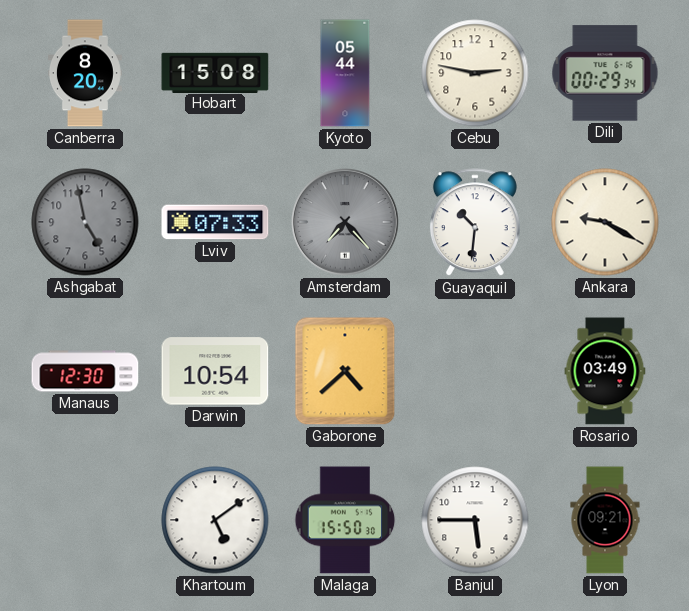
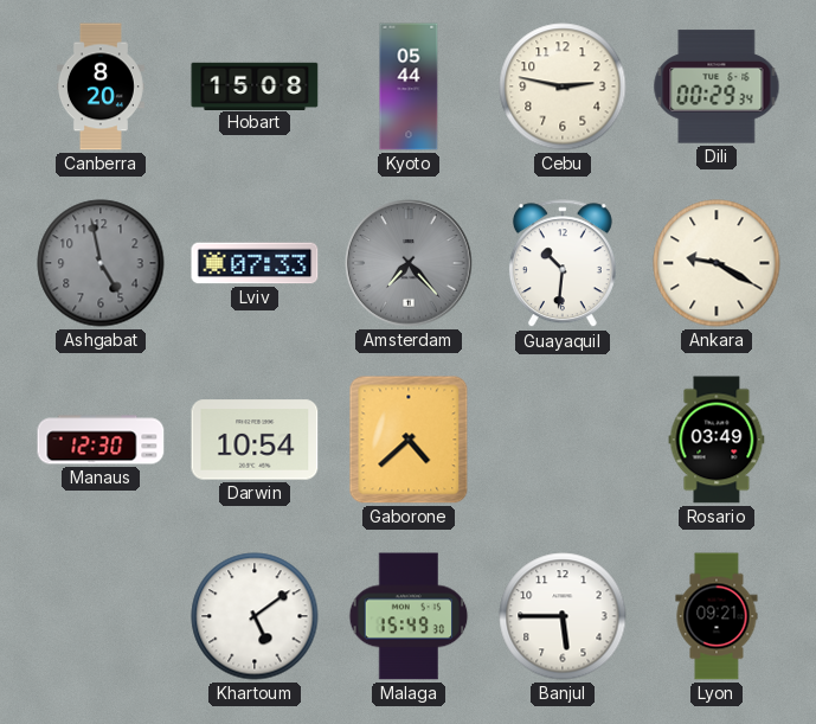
Malaga: 15:50 -> 15:49 (409, 616)
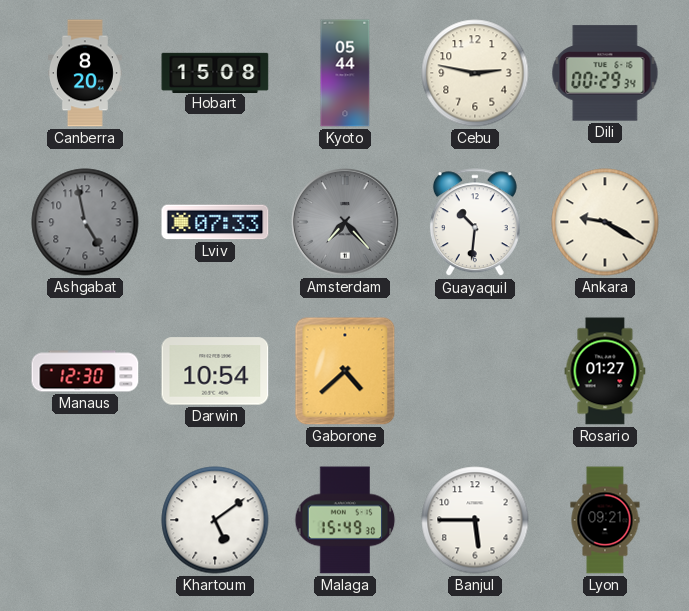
Rosario: 03:49 -> 01:27 (605, 371)
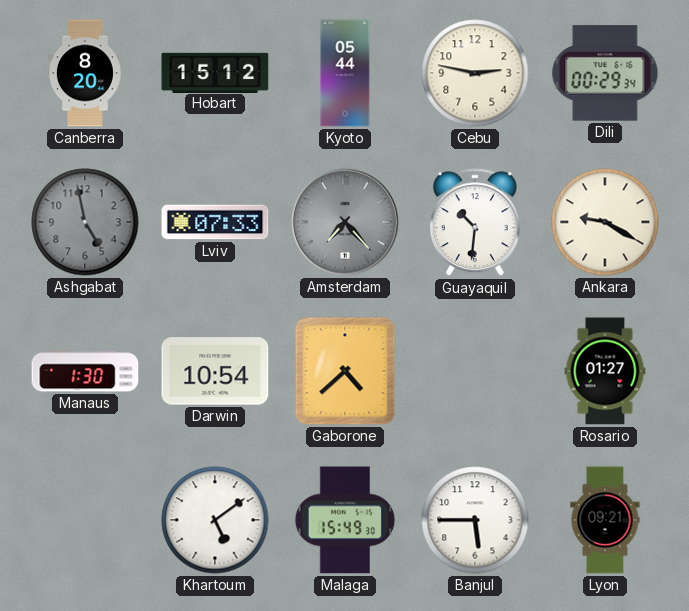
Hobart: 15:08 -> 15:12 (215, 72)
Manaus: 12:30 -> 1:30 (85, 371)
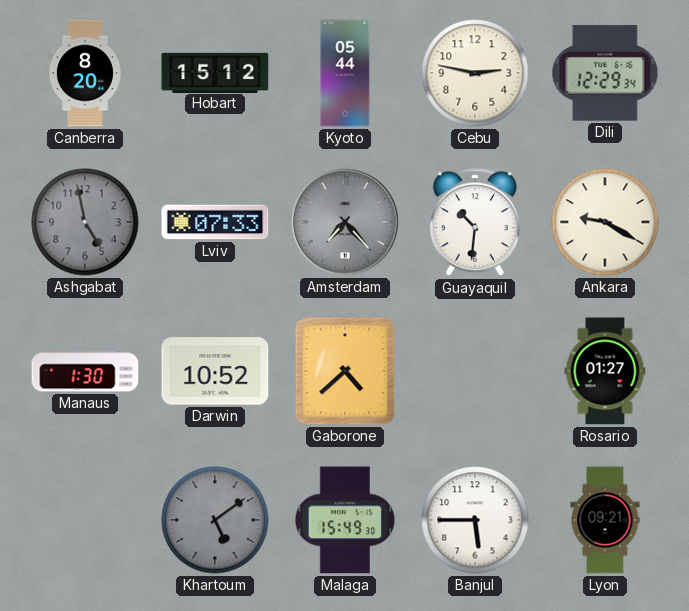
Dili: 00:29 -> 12:29 (605, 73)
Darwin: 10:54 -> 10:52 (215, 371)
Khartoum dial: white -> grey (215, 520)
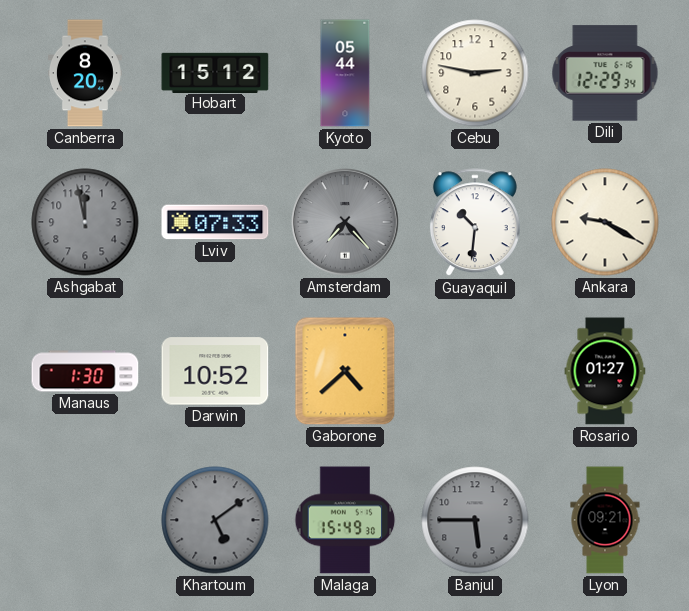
Ashgabat: 4:58 -> 11:58 (85, 222)
Banjul dial: white -> grey (475, 520)
